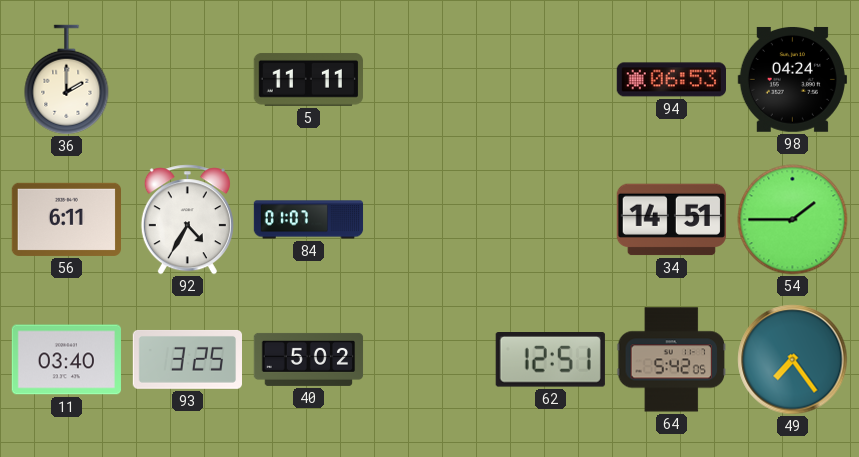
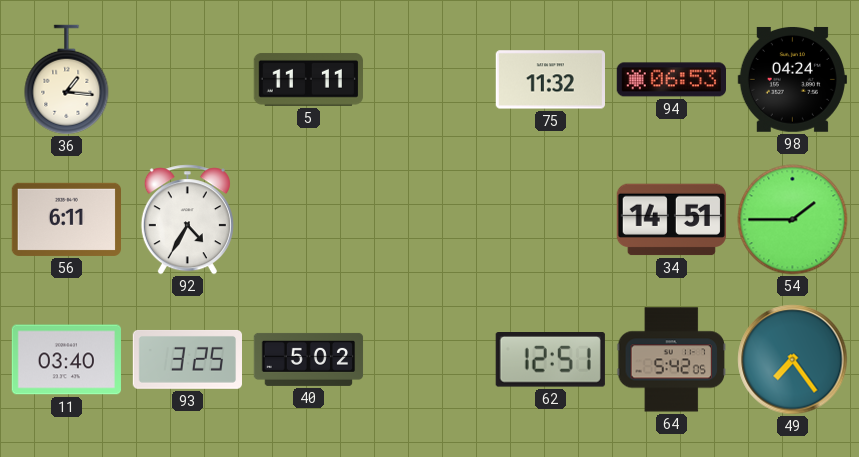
36: 2:00 -> 1:16 (67, 80)
75: none -> 11:32 (550, 80)
84: 01:07 -> none (309, 220)
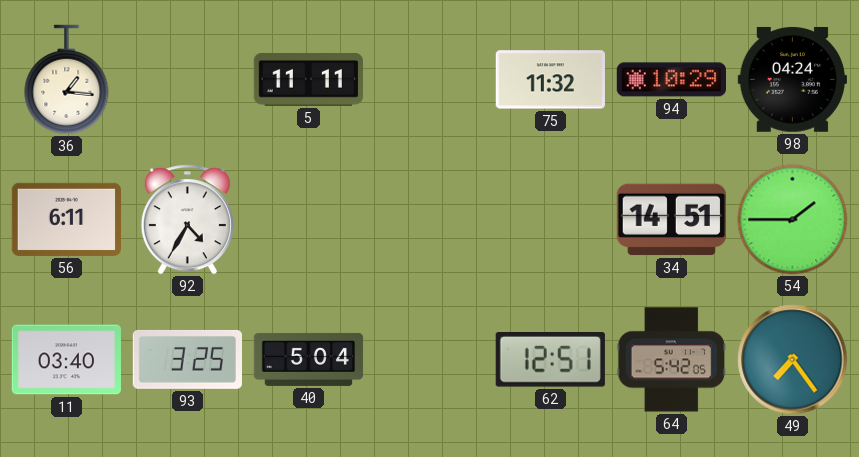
94: 06:53 -> 10:29 (671, 80)
40: 5:02 -> 5:04 (309, 359)
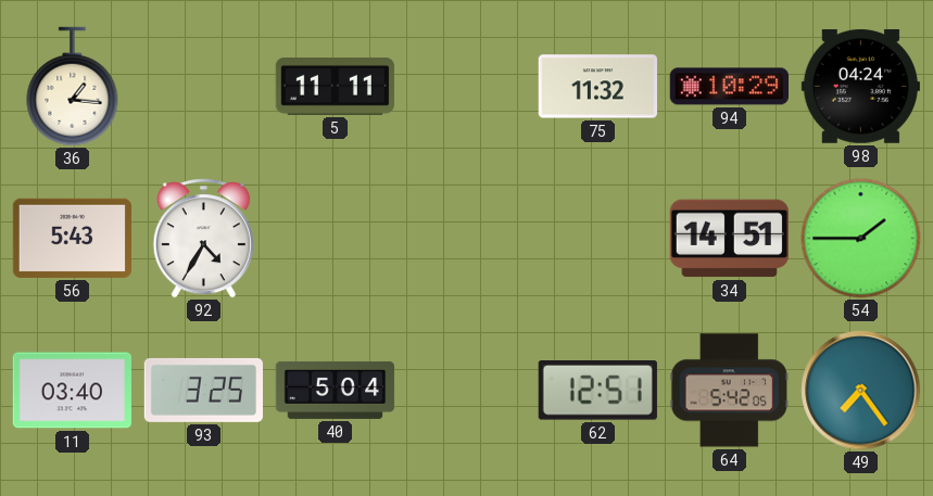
56: 6:11 -> 5:43 (72, 238)
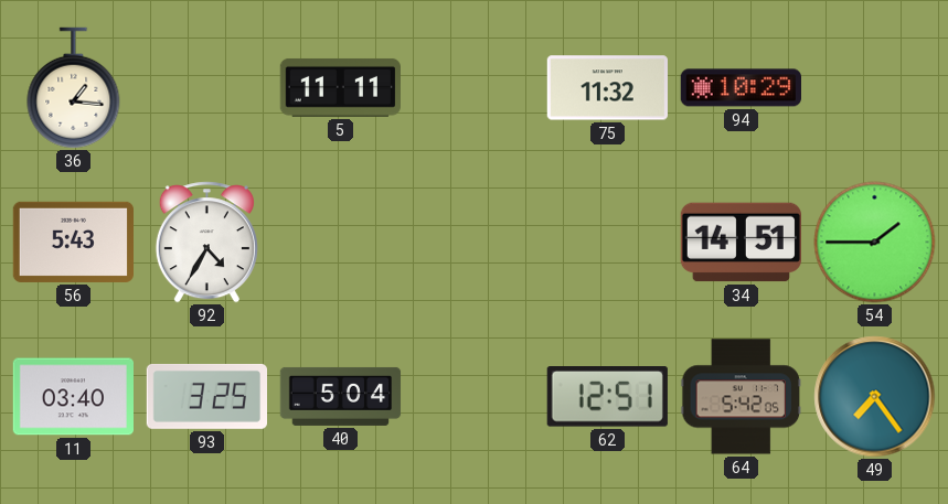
98: 04:24 -> none (860, 86)
